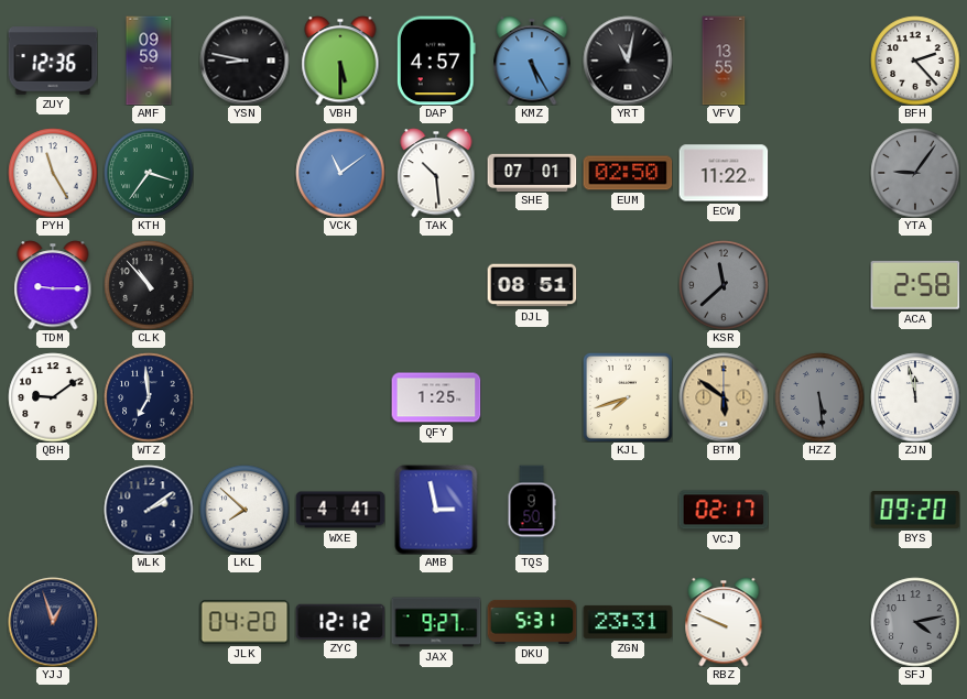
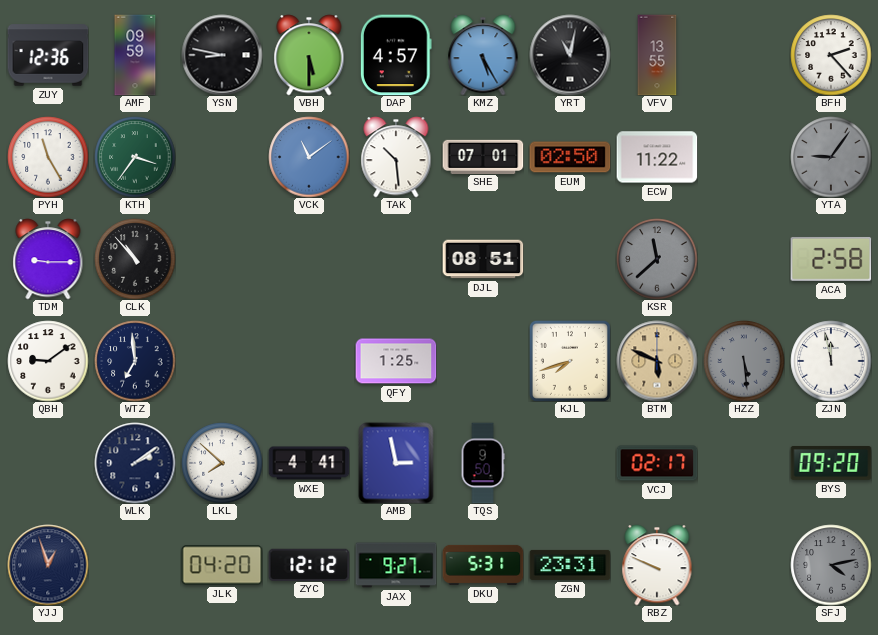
BTM: 5:51 -> 5:49 (657, 361)
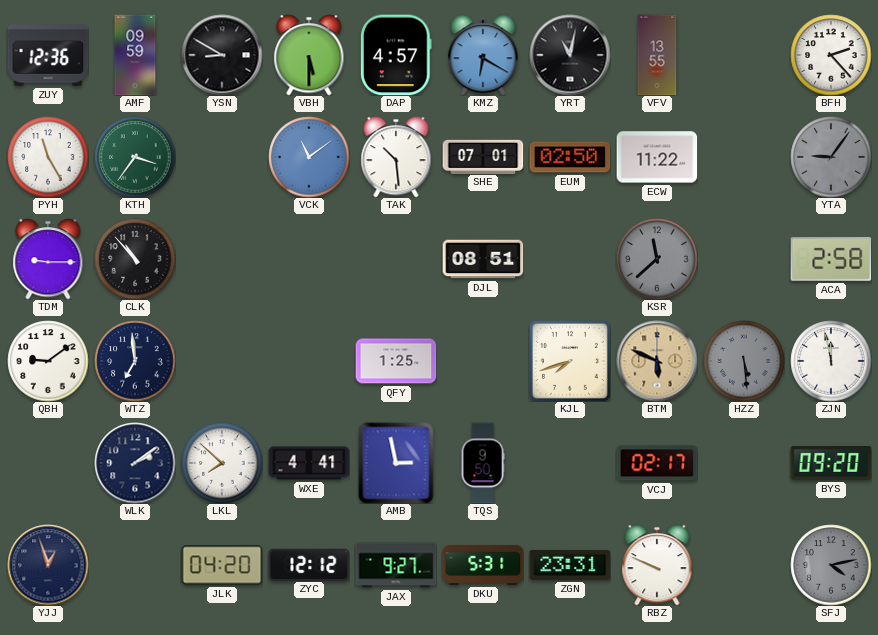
YSN: 8:47 -> 8:50 (222, 55)
KMZ: 5:25 -> 6:20 (483, 55)
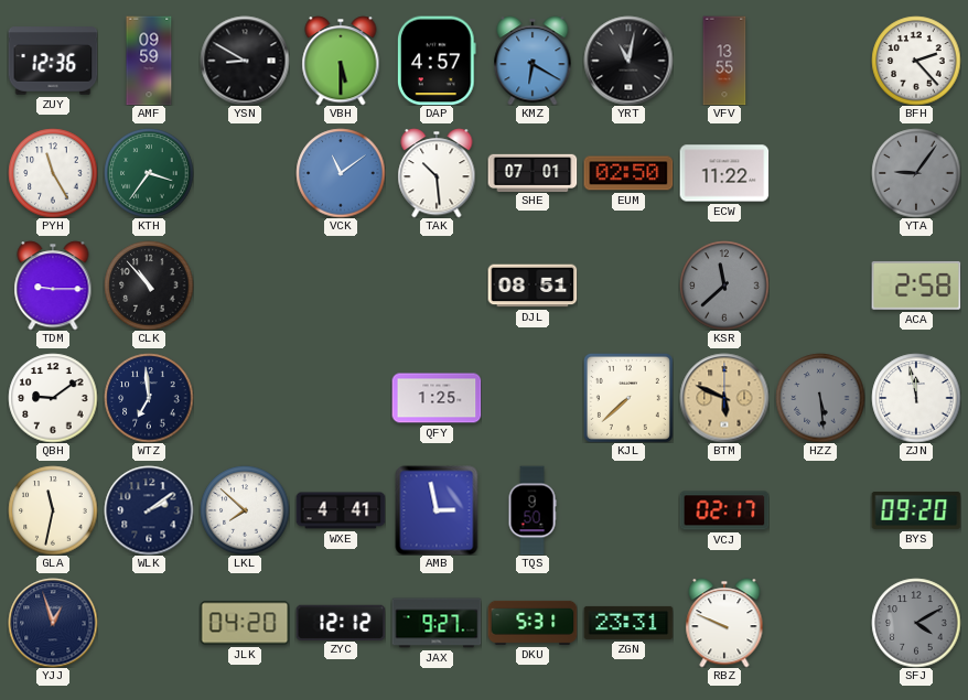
KJL: 7:42 -> 7:38 (628, 398)
GLA: none -> 11:32 (53, 510)
SFJ: 4:13 -> 4:10 (916, 623)
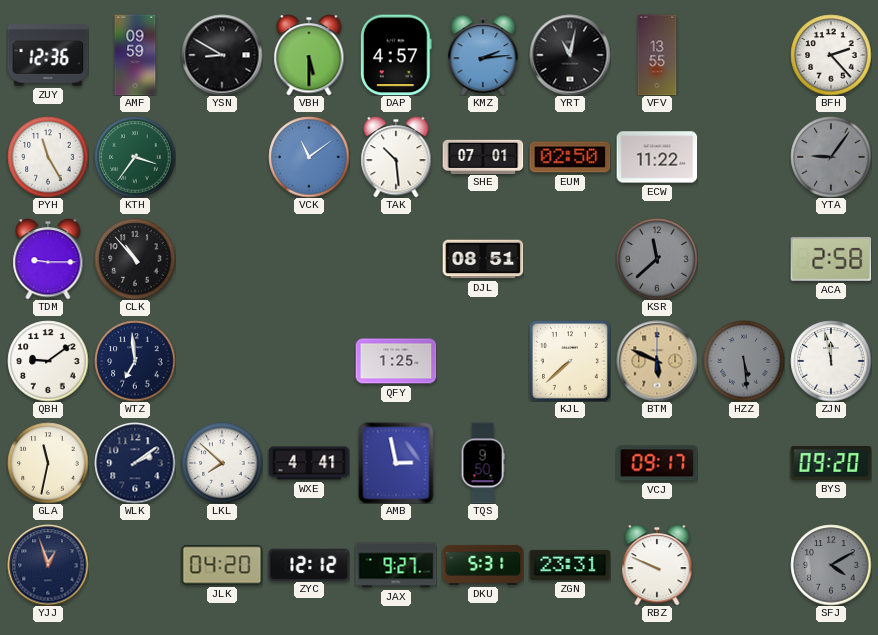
KMZ: 6:20 -> 2:14 (483, 55)
VCJ: 02:17 -> 09:17 (657, 463)
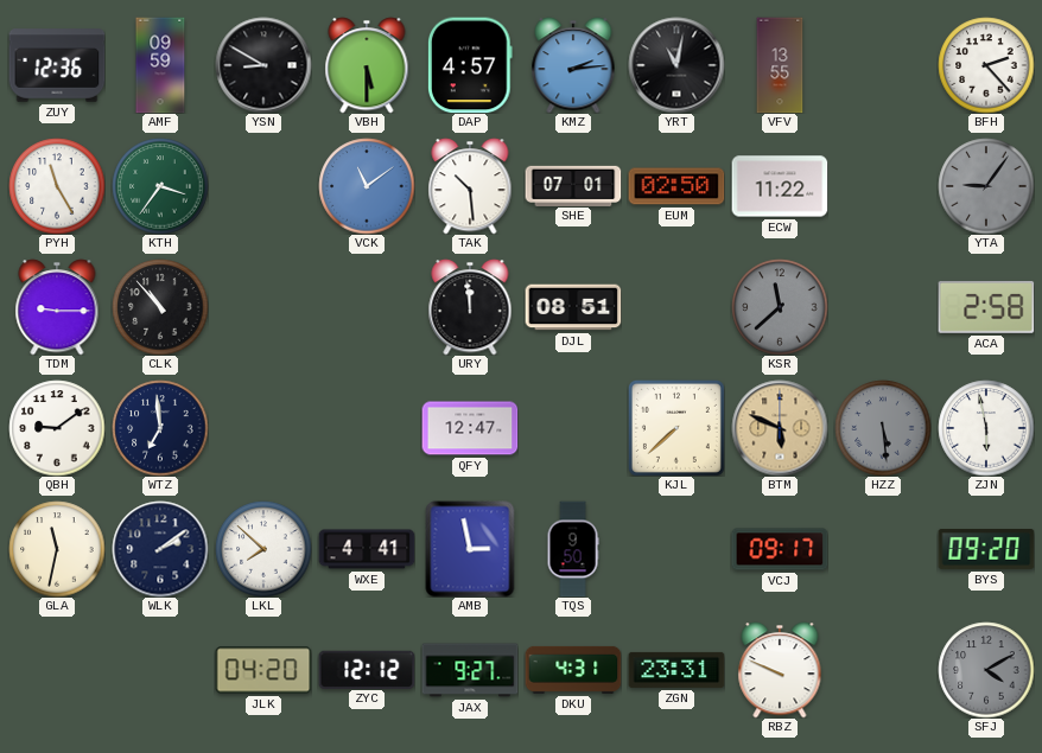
URY: none -> 11:59 (470, 307)
QFY: 1:25 -> 12:47 (470, 428)
ZJN: 11:58 -> 5:58 (986, 428)
YJJ: 12:57 -> none (48, 565)
DKU: 5:31 -> 4:31 (573, 670)
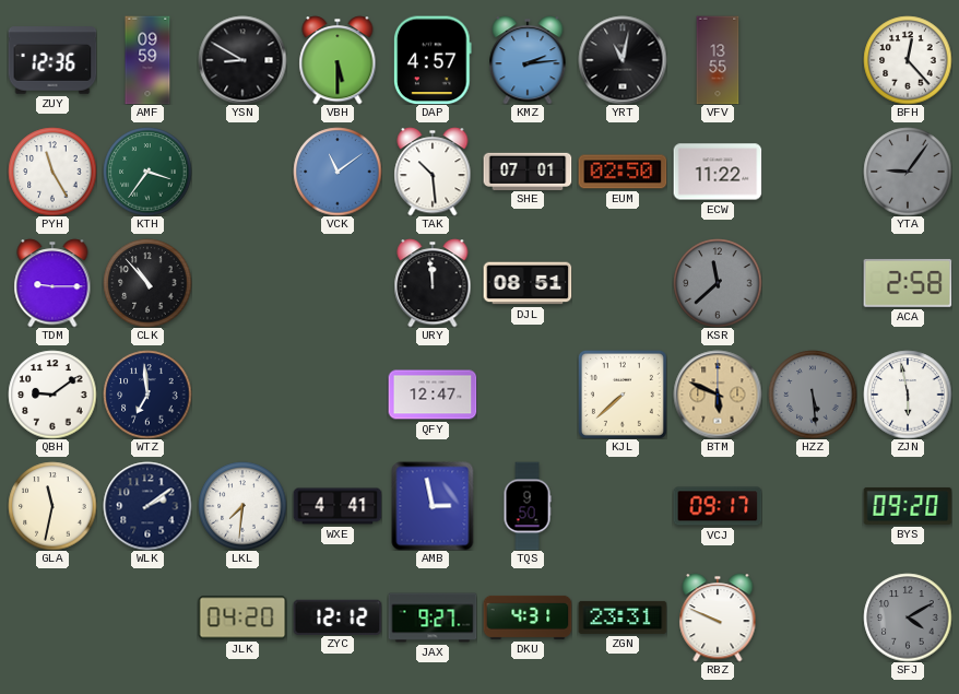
BFH: 2:23 -> 12:23 (908, 60)
LKL: 7:52 -> 7:31 (242, 506)
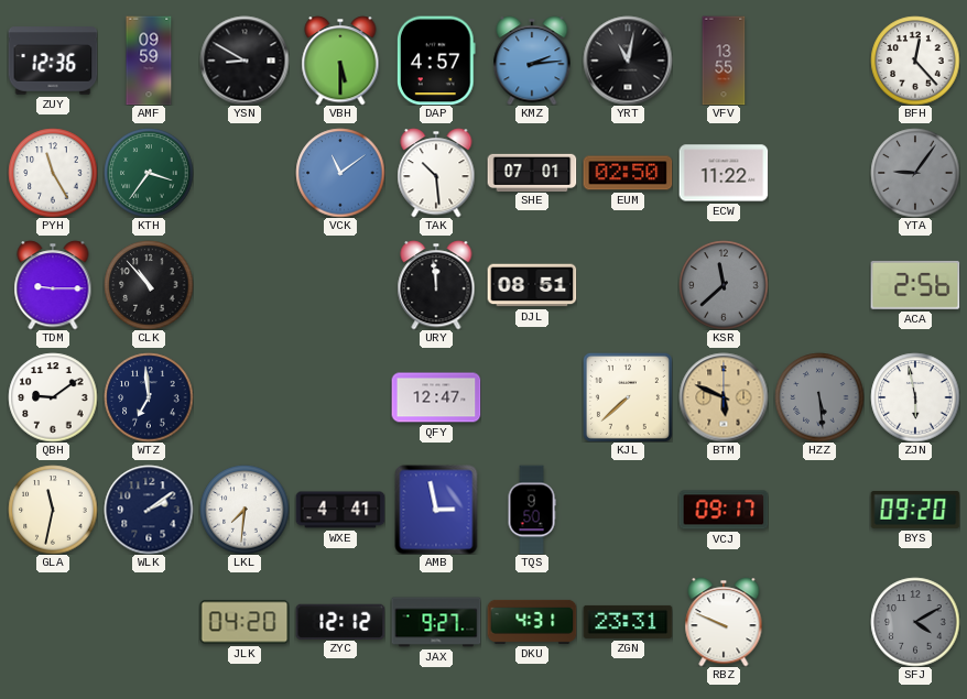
ACA: 2:58 -> 2:56 (915, 285)
